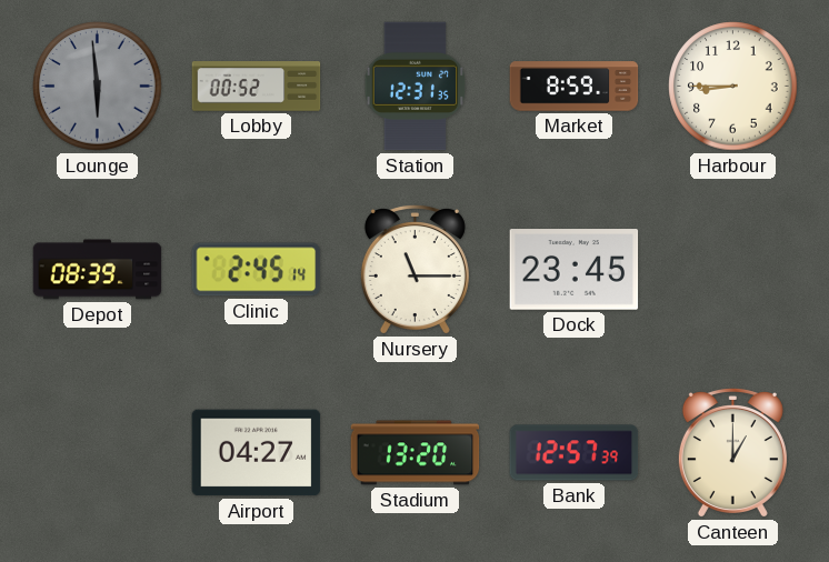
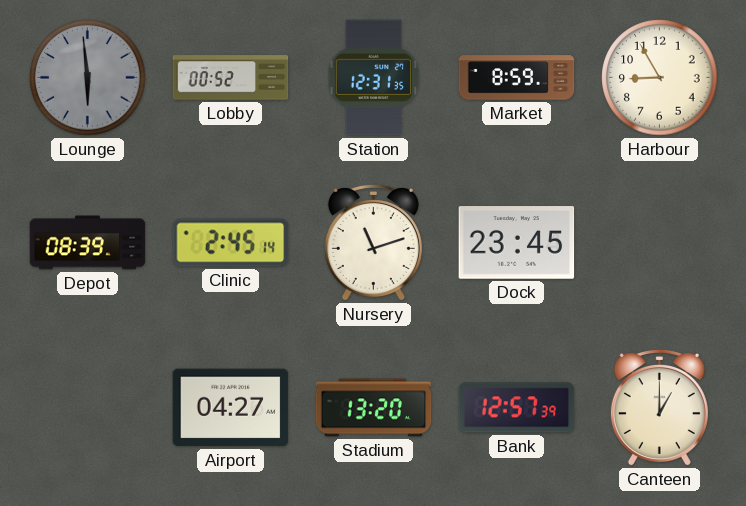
Harbour: 8:45 -> 8:55 (660, 78)
Nursery: 11:15 -> 11:12 (373, 243)
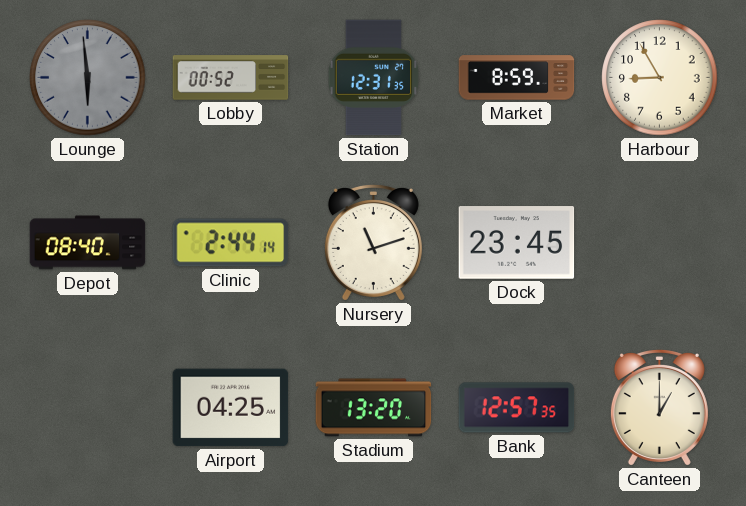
Depot: 08:39 -> 08:40 (88, 243)
Clinic: 2:45 -> 2:44 (231, 243)
Airport: 04:27 -> 04:25 (231, 408)
Bank: 12:57:39 -> 12:57:35 (517, 408)
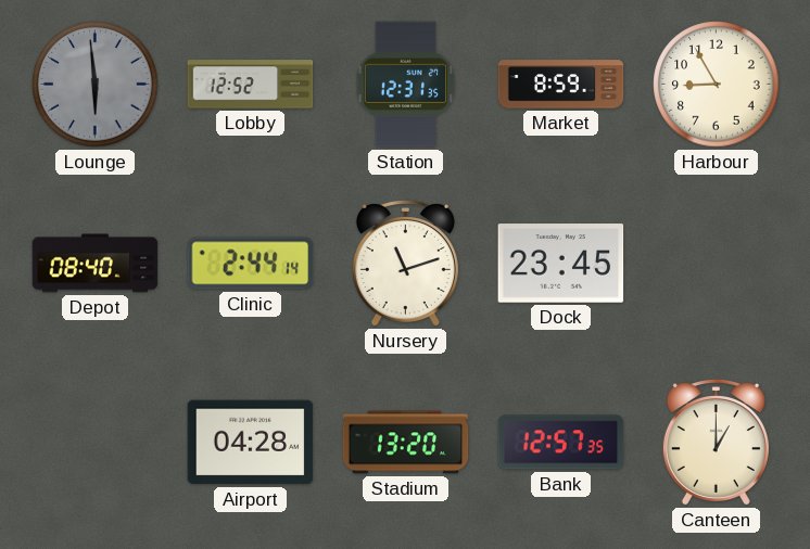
Lobby: 00:52 -> 12:52 (251, 85)
Airport: 04:25 -> 04:28 (251, 443)
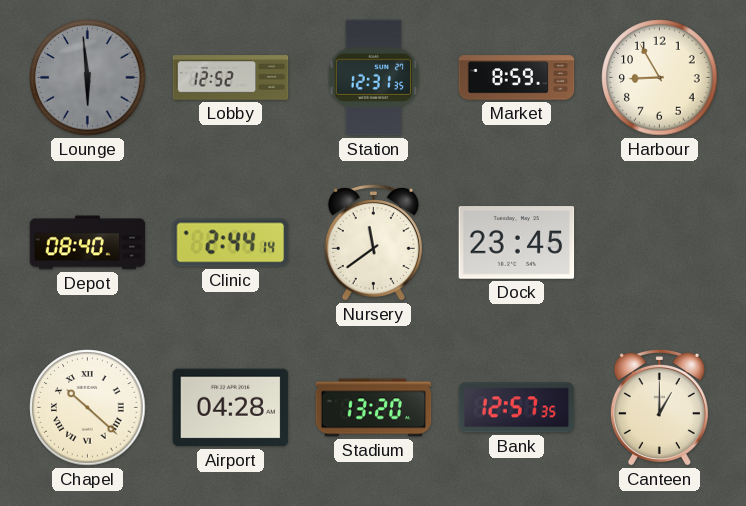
Nursery: 11:12 -> 11:39 (373, 243)
Chapel: none -> 10:22 (88, 408)
